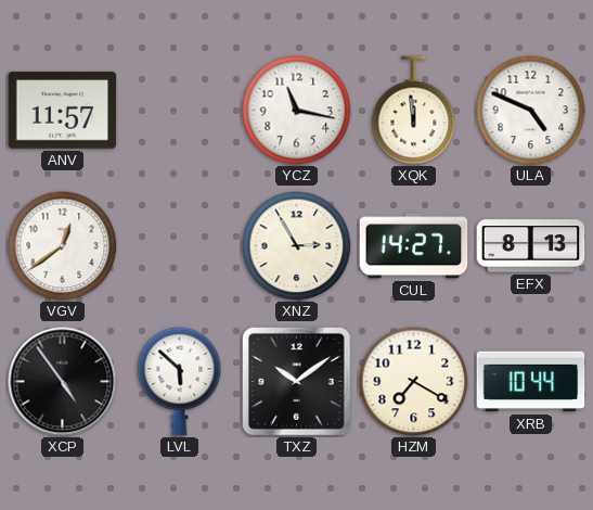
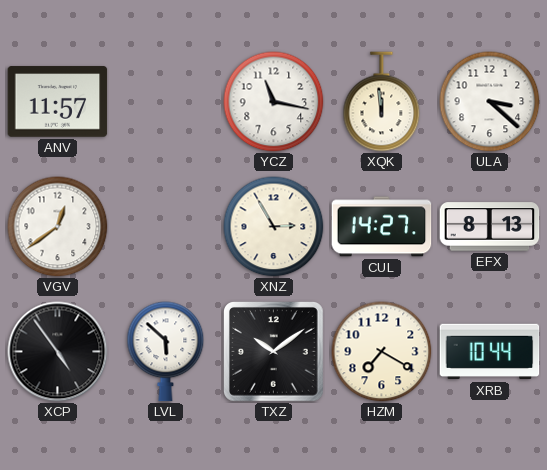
ULA: 4:49 -> 3:22 (490, 102)
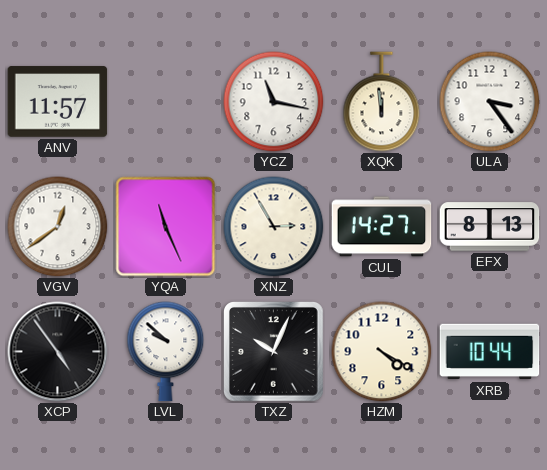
ULA: 3:22 -> 3:24 (490, 102)
YQA: none -> 11:26 (166, 227)
LVL: 5:52 -> 9:52 (166, 352)
TXZ: 10:09 -> 10:04 (274, 352)
HZM: 7:20 -> 4:20 (382, 352)
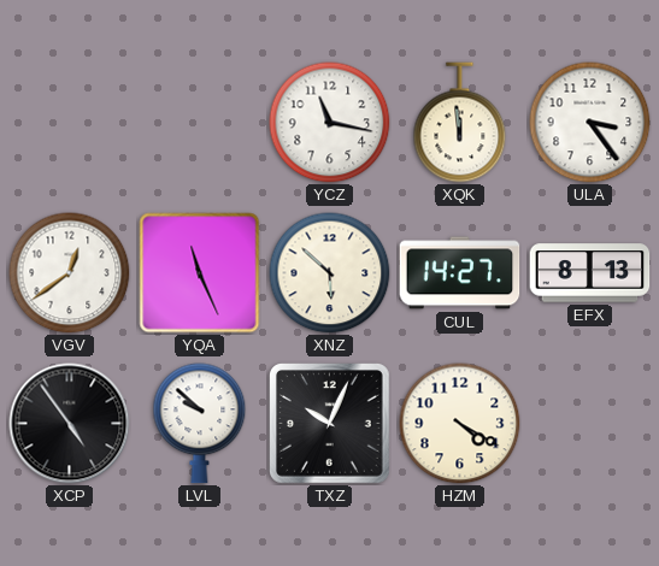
ANV: 11:57 -> none (58, 102)
XNZ: 2:55 -> 5:52 (330, 273)
XRB: 10:44 -> none (490, 352)
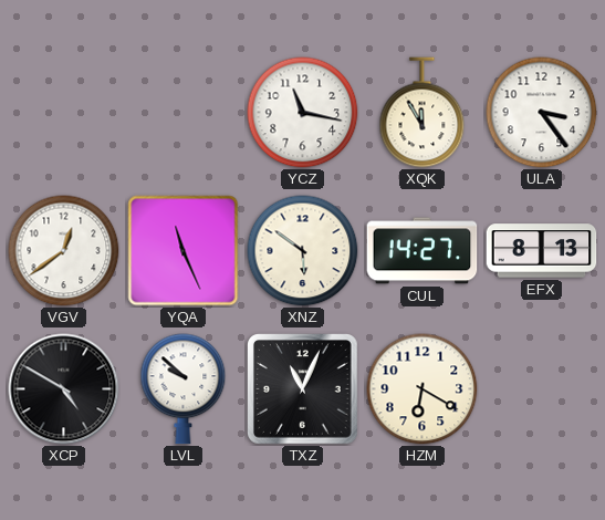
XQK: 11:59 -> 11:55 (423, 113)
XNZ: 5:52 -> 5:51 (303, 251)
XCP: 4:54 -> 4:50 (64, 389)
TXZ: 10:04 -> 11:04 (303, 389)
HZM: 4:20 -> 6:20 (423, 389)
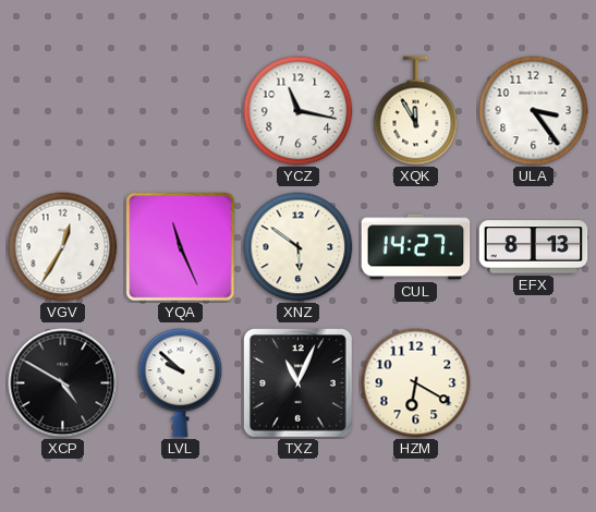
VGV: 12:39 -> 12:35 (63, 247)
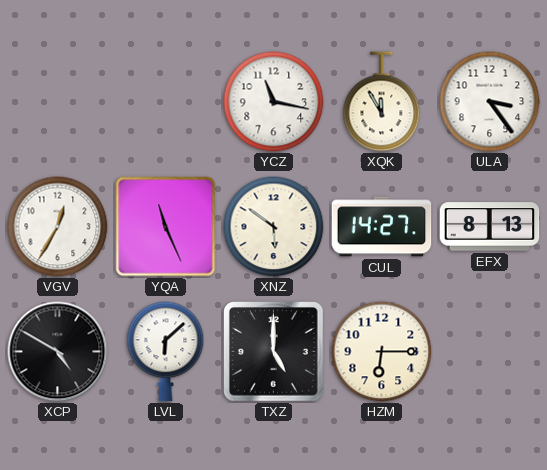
LVL: 9:52 -> 6:08 (166, 352)
TXZ: 11:04 -> 5:00 (274, 352)
HZM: 6:20 -> 6:15 (382, 352)
